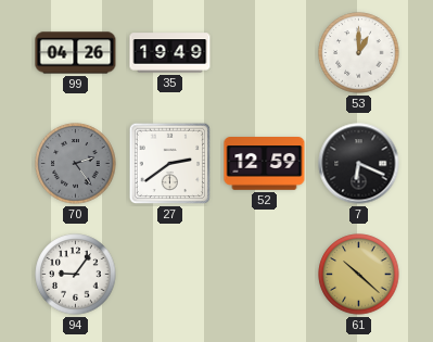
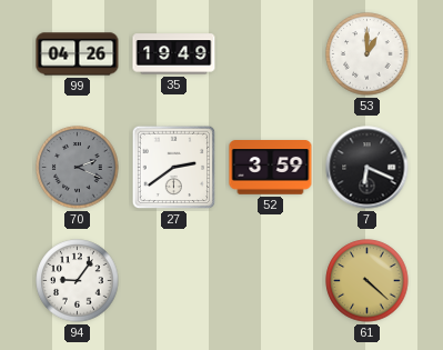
70: 2:24 -> 2:19 (78, 168)
52: 12:59 -> 3:59 (271, 168)
61: 10:22 -> 4:22 (368, 281)
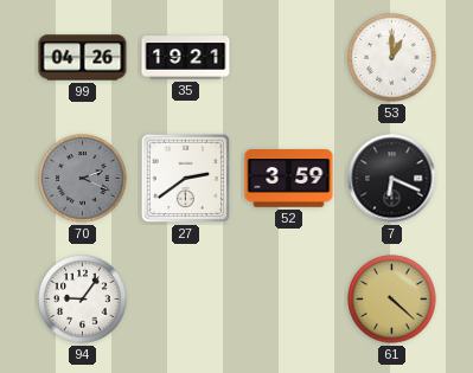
35: 19:49 -> 19:21 (186, 58)
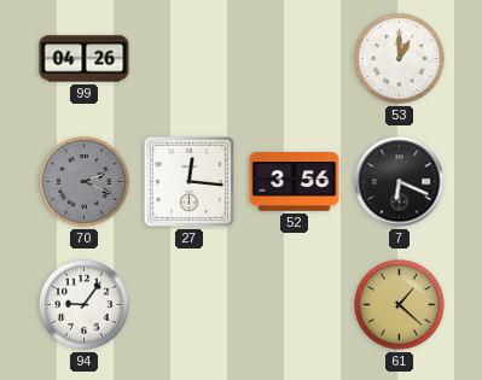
35: 19:21 -> none (186, 58)
27: 2:39 -> 12:16 (190, 182)
52: 3:59 -> 3:56 (295, 182)
61: 4:22 -> 1:22 (400, 305)
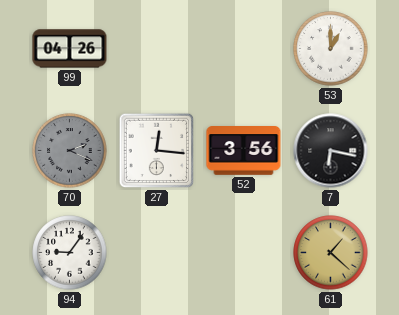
7: 6:19 -> 6:17 (331, 151)
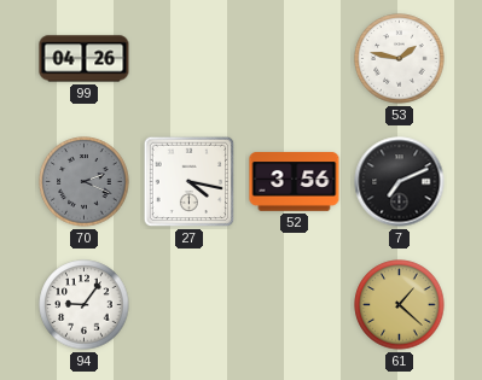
53: 1:00 -> 1:47 (400, 59)
27: 12:16 -> 4:17 (190, 182)
7: 6:17 -> 7:11 (400, 182)
